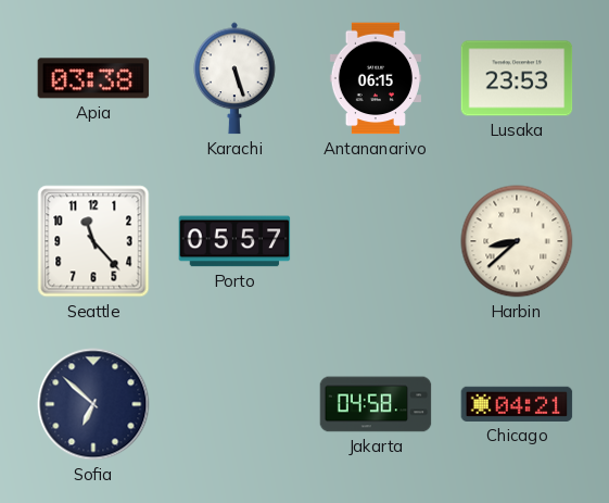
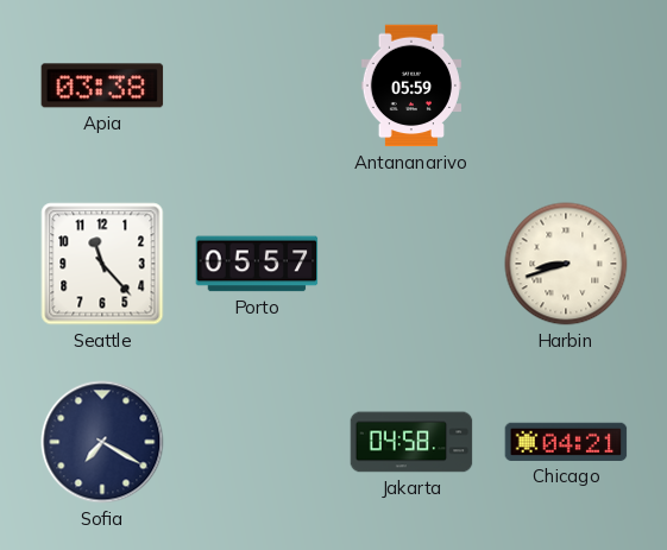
Karachi: 5:27 -> none (234, 78)
Antananarivo: 06:15 -> 05:59 (410, 86)
Lusaka: 23:53 -> none (517, 78)
Harbin: 8:38 -> 8:42 (566, 264)
Sofia: 6:52 -> 7:20 (102, 442)
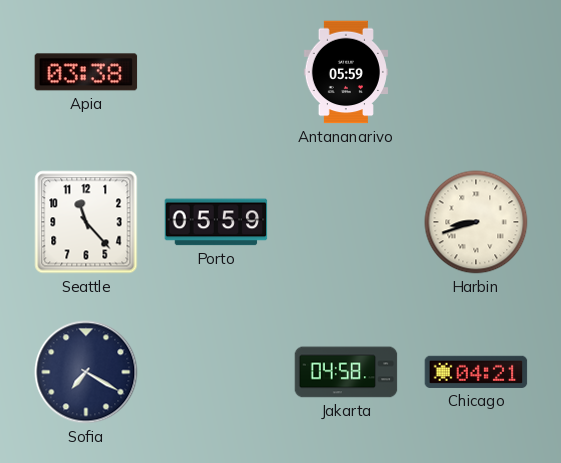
Porto: 05:57 -> 05:59 (216, 222)
